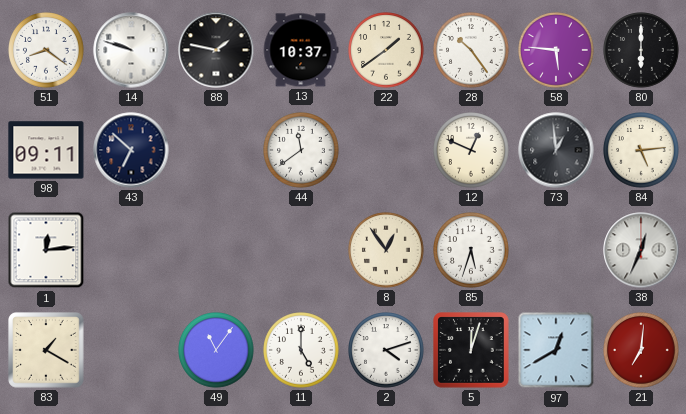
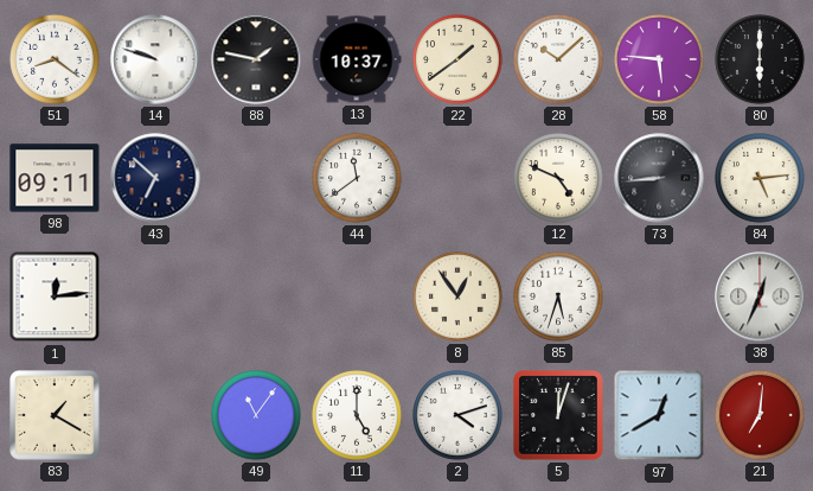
28: 10:24 -> 10:08 (558, 59)
12: 12:49 -> 4:49 (558, 178)
73: 12:59 -> 8:44 (659, 178)
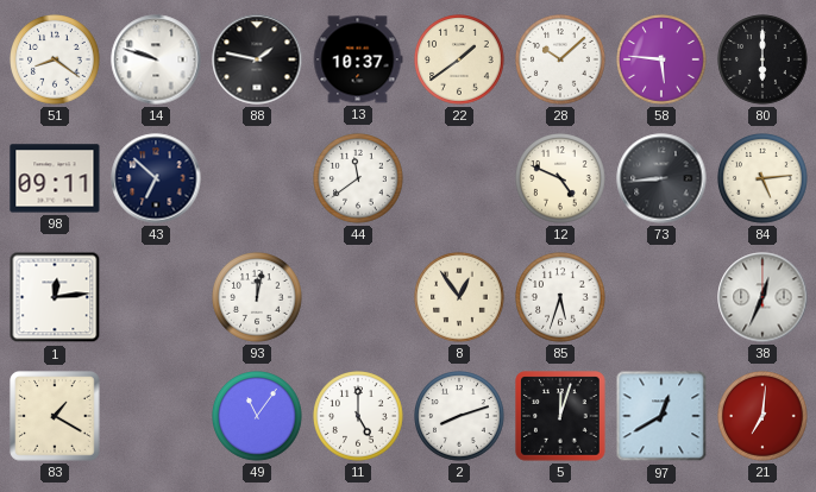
93: none -> 12:02 (257, 297)
2: 4:12 -> 8:12 (459, 416)
